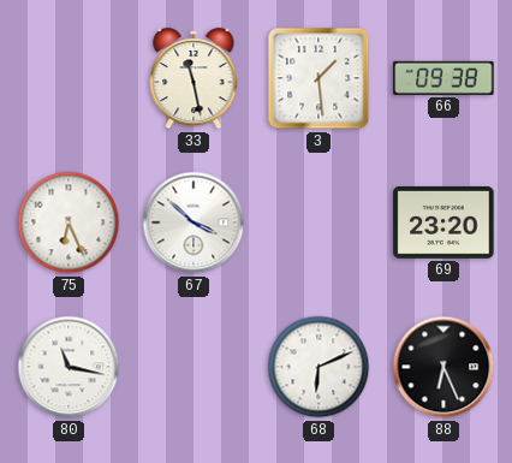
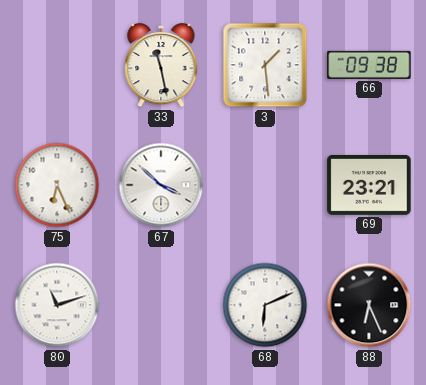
69: 23:20 -> 23:21 (369, 185)
80: 11:17 -> 11:12 (57, 305)
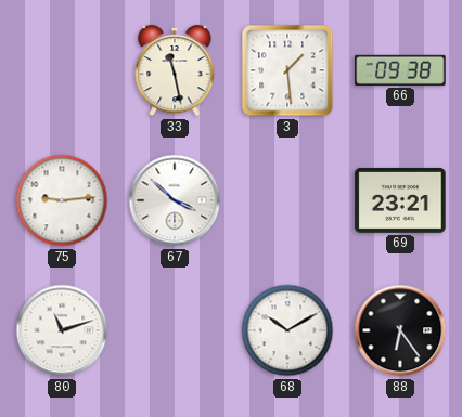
75: 6:26 -> 9:14 (62, 200)
68: 6:11 -> 10:10 (287, 330)
88: 6:26 -> 6:24 (400, 330)
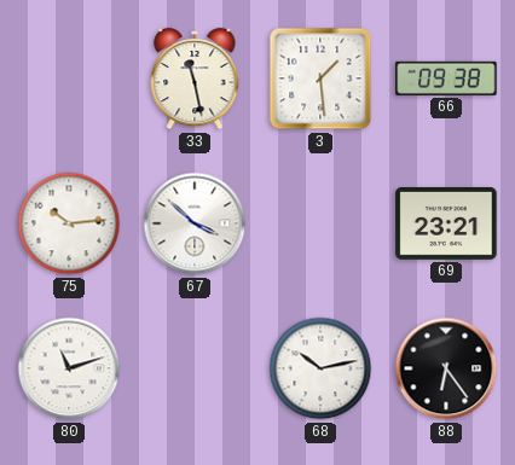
75: 9:14 -> 10:14 (69, 223)
68: 10:10 -> 10:13 (320, 368)
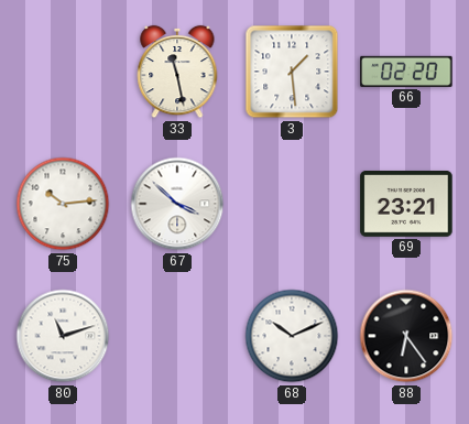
66: 09:38 -> 02:20 (406, 72)
68: 10:13 -> 10:11 (292, 336)
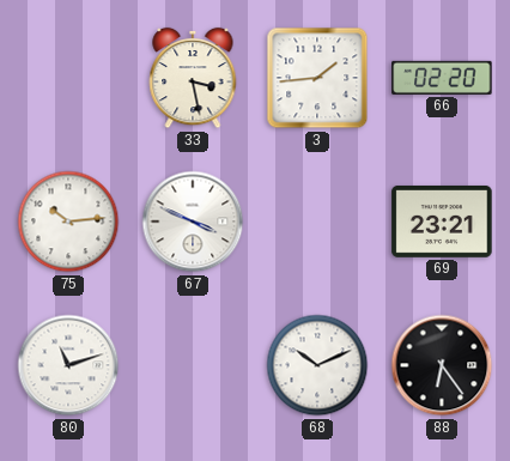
33: 11:28 -> 3:28 (193, 78)
3: 1:29 -> 1:44 (317, 78)
67: 3:52 -> 3:49 (193, 222)
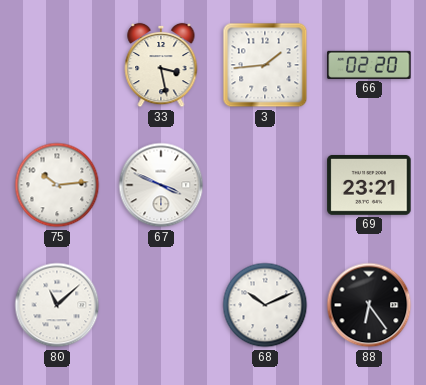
80: 11:12 -> 11:08 (57, 305)
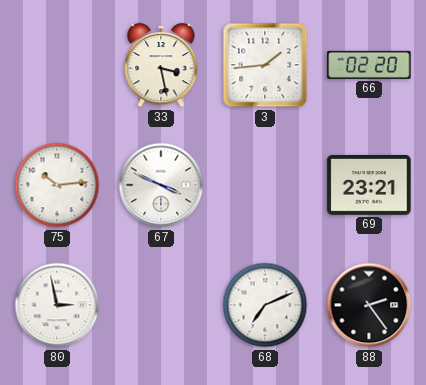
80: 11:08 -> 2:58 (57, 305)
68: 10:11 -> 7:11 (265, 305)
88: 6:24 -> 2:24 (369, 305)
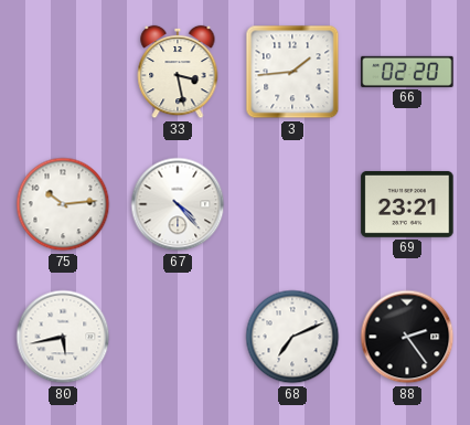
67: 3:49 -> 4:23 (178, 204)
80: 2:58 -> 5:43 (63, 337)
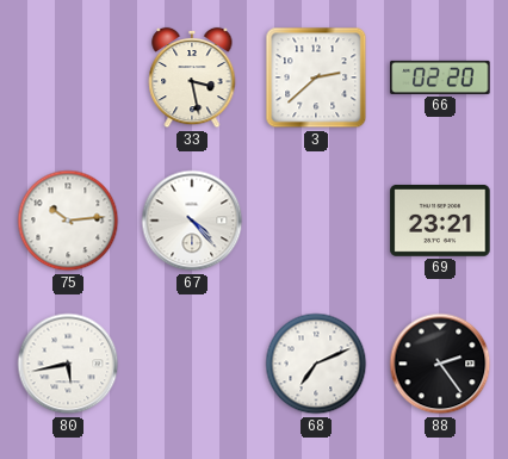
3: 1:44 -> 2:38 (316, 77)
